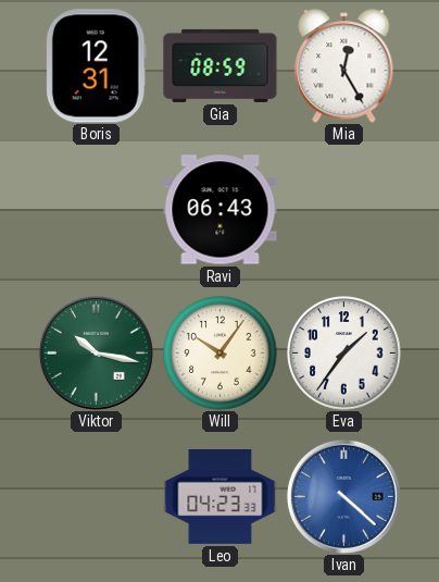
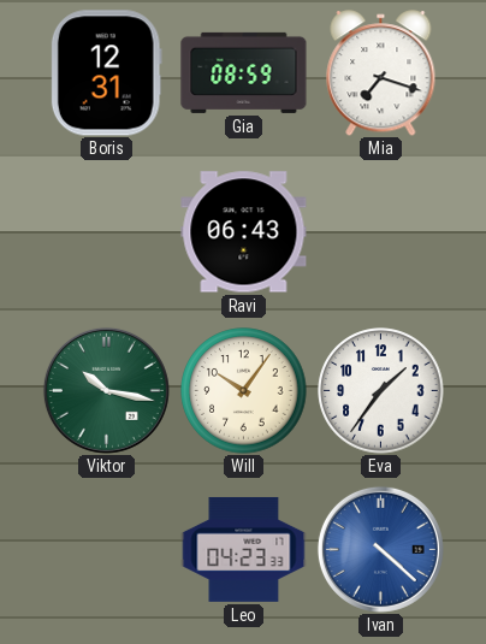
Mia: 12:25 -> 7:18 (381, 73)
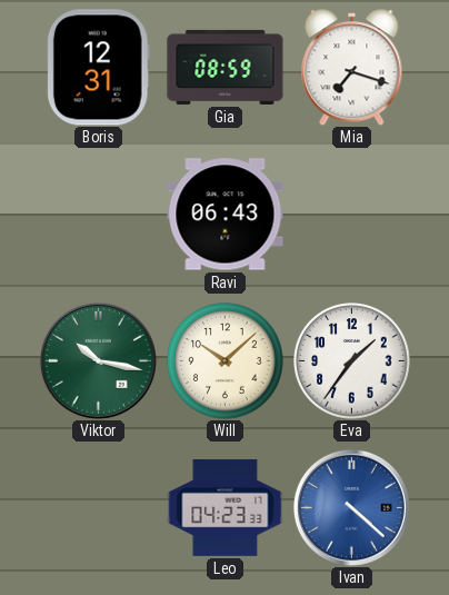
Will: 10:06 -> 10:08 (226, 361)
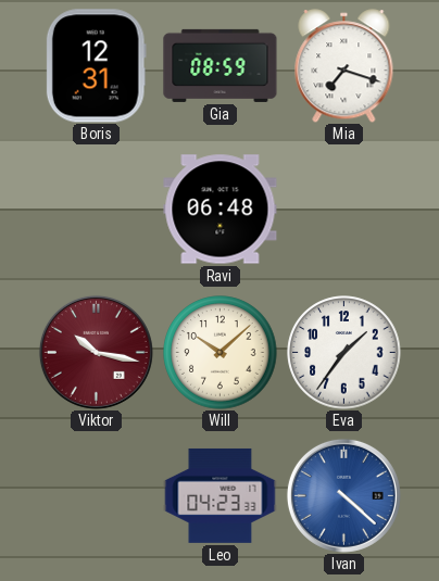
Ravi: 06:43 -> 06:48 (221, 210)
Viktor dial: green -> burgundy (96, 352)
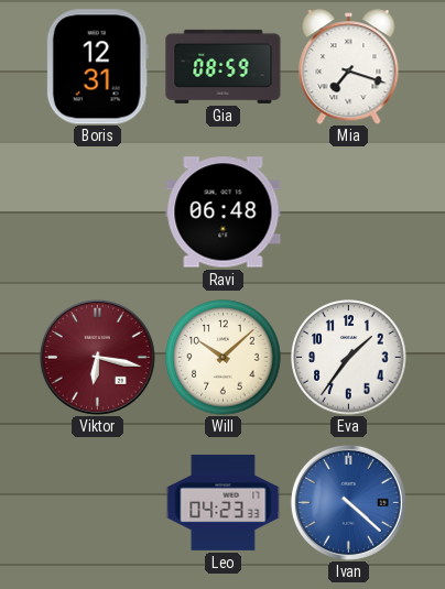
Viktor: 10:17 -> 6:17 (97, 357)
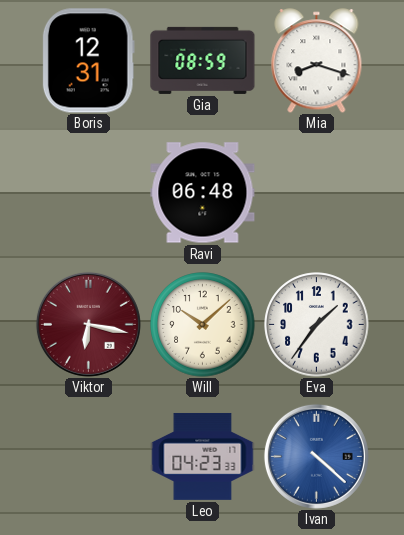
Mia: 7:18 -> 8:18 (317, 61)
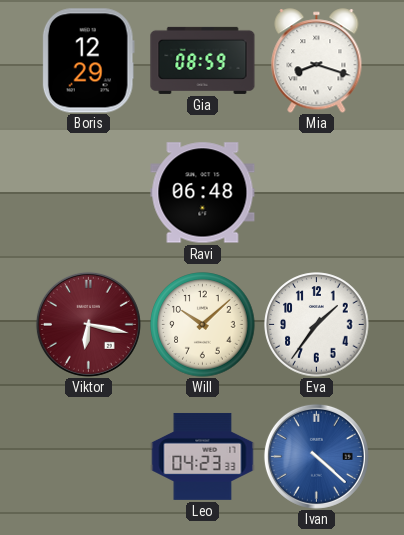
Boris: 12:31 -> 12:29 (88, 61)
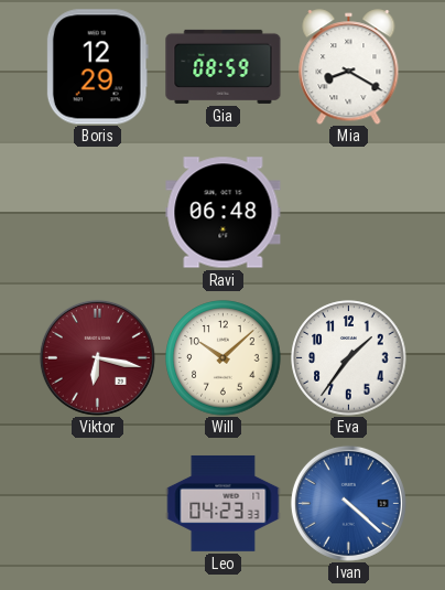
Mia: 8:18 -> 8:20 (349, 67)
